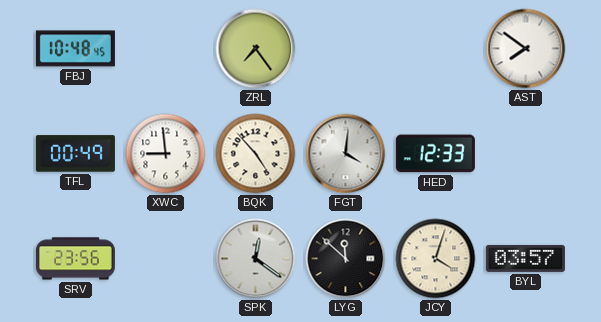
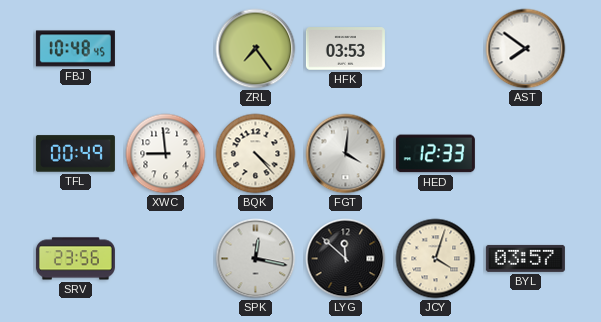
HFK: none -> 03:53 (345, 49)
BQK: 4:53 -> 4:23 (256, 154)
SPK: 12:21 -> 12:17 (256, 259)
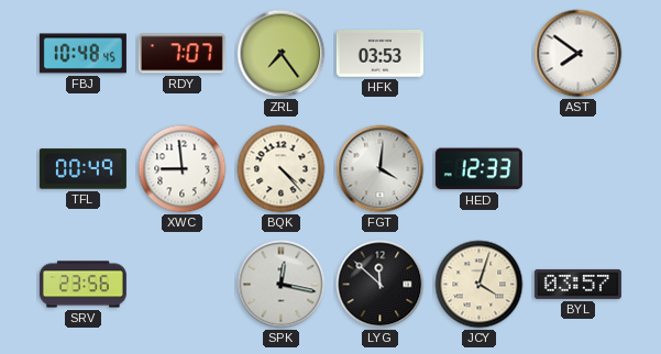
RDY: none -> 7:07 (181, 54)
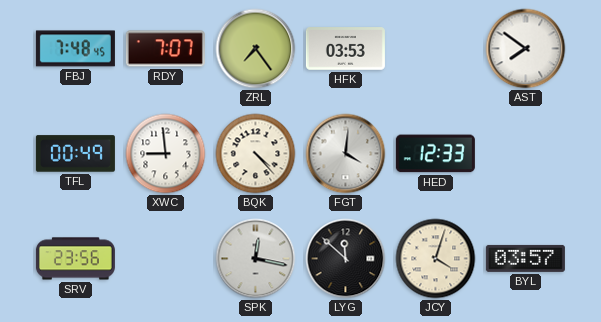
FBJ: 10:48 -> 7:48 (75, 49)
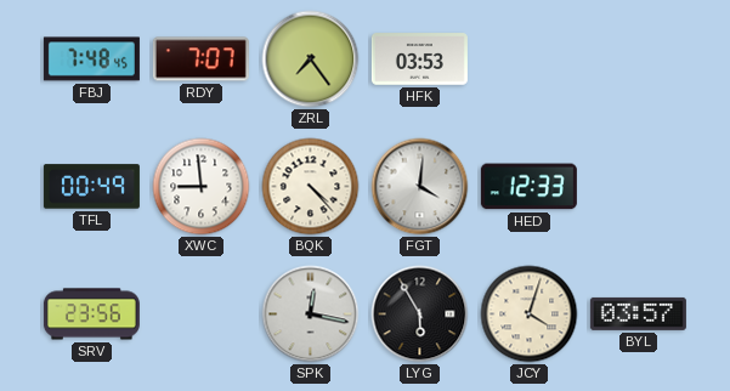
AST: 7:51 -> none (526, 49)
LYG: 11:52 -> 5:55 (420, 314)
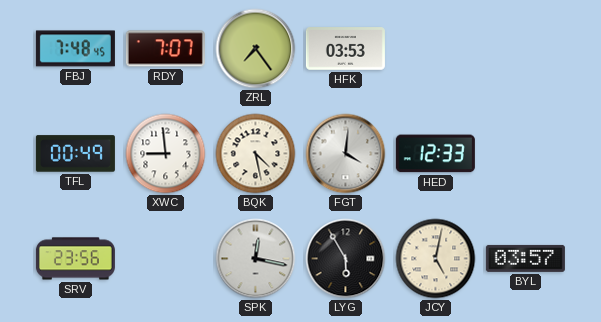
BQK: 4:23 -> 4:28 (256, 154)
JCY: 4:03 -> 5:02 (436, 259)
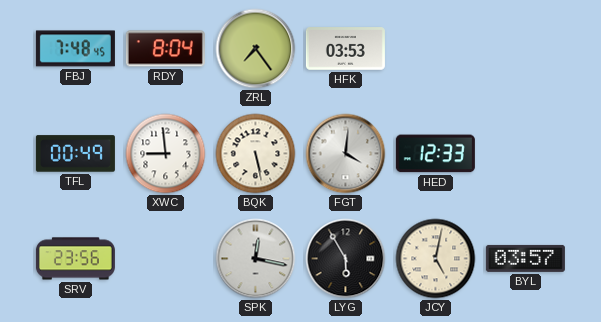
RDY: 7:07 -> 8:04 (165, 49)
BQK: 4:28 -> 5:28 (256, 154)
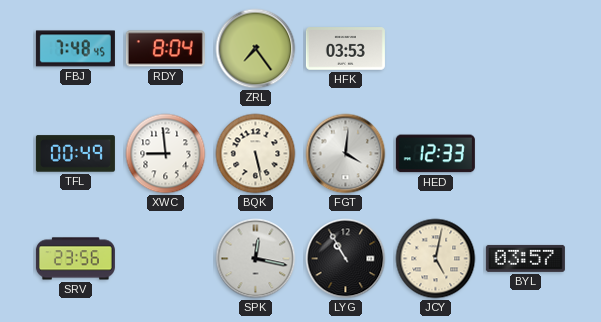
LYG: 5:55 -> 10:55 (346, 259)
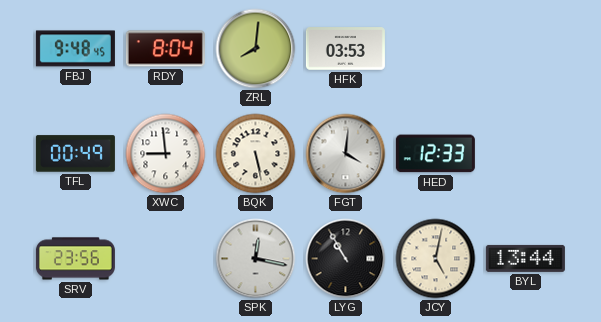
FBJ: 7:48 -> 9:48 (75, 49)
ZRL: 7:24 -> 8:01 (256, 49)
BYL: 03:57 -> 13:44 (525, 258)
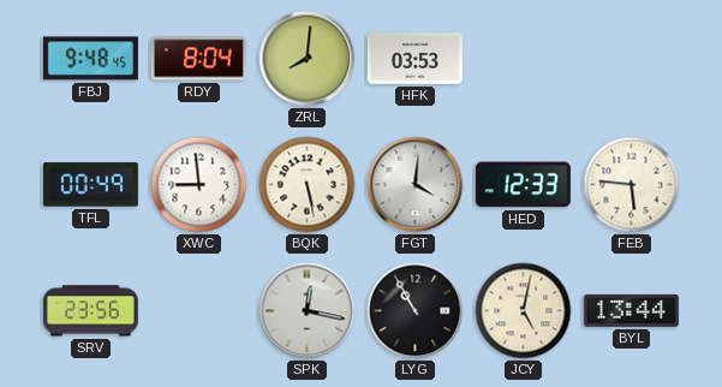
FEB: none -> 5:46 (632, 185)
